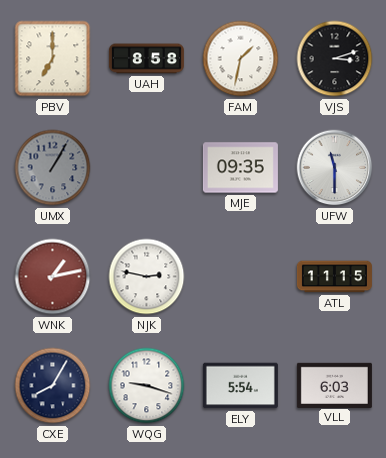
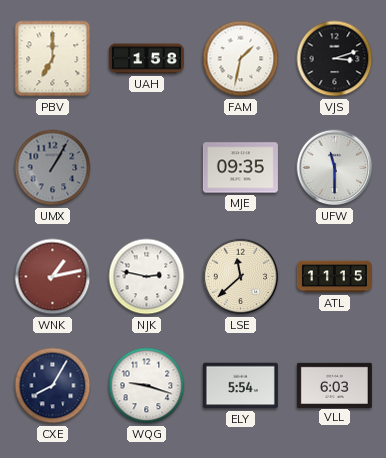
UAH: 8:58 -> 1:58 (146, 59)
LSE: none -> 11:38 (241, 277)
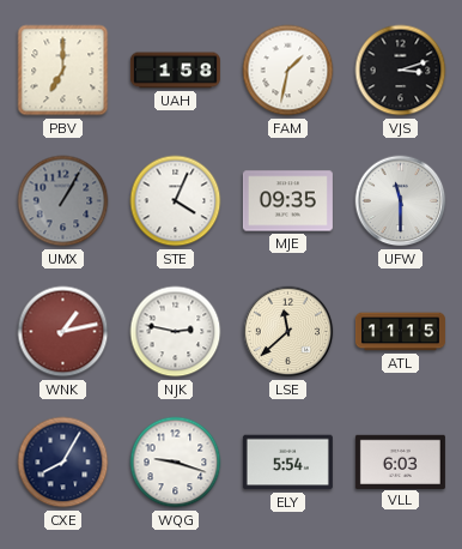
STE: none -> 4:04 (176, 201)
